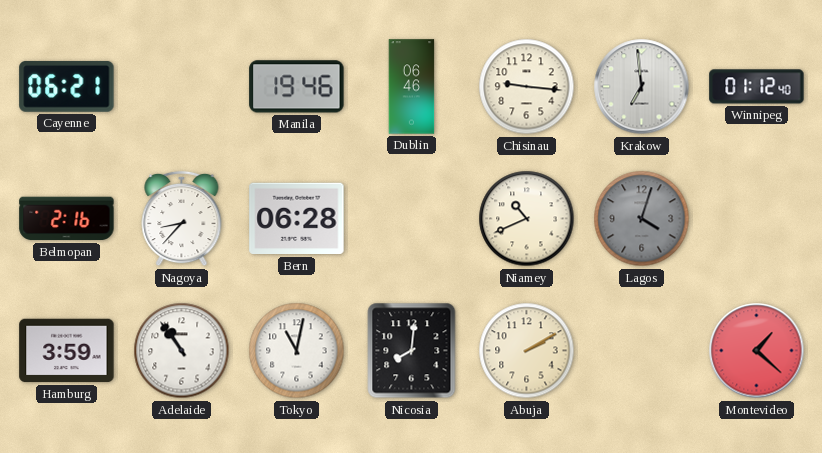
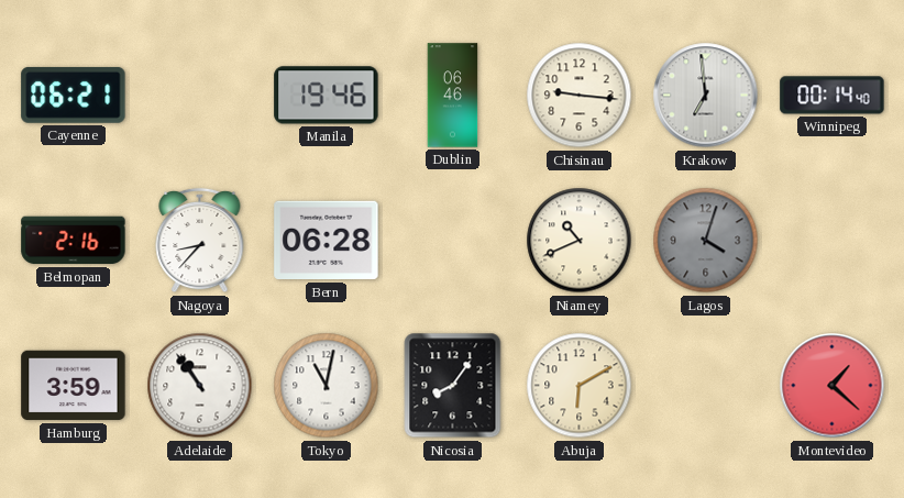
Winnipeg: 01:12 -> 00:14 (833, 96)
Nicosia: 8:01 -> 8:06 (453, 386)
Abuja: 2:10 -> 6:10 (580, 386)
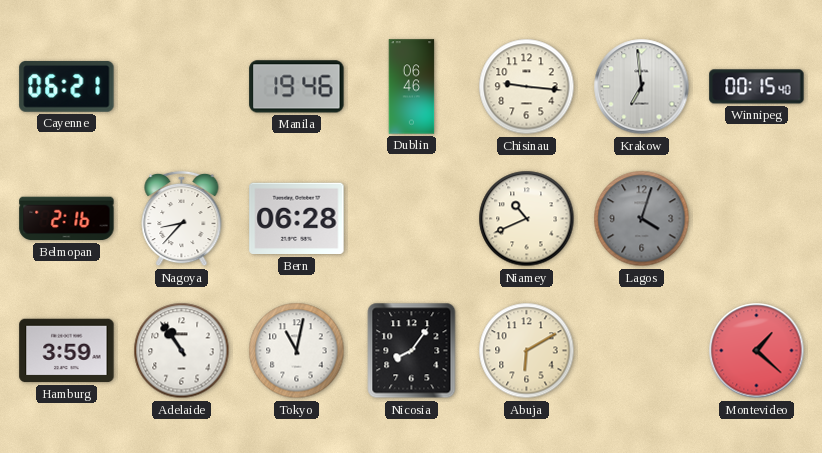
Winnipeg: 00:14 -> 00:15 (757, 87)
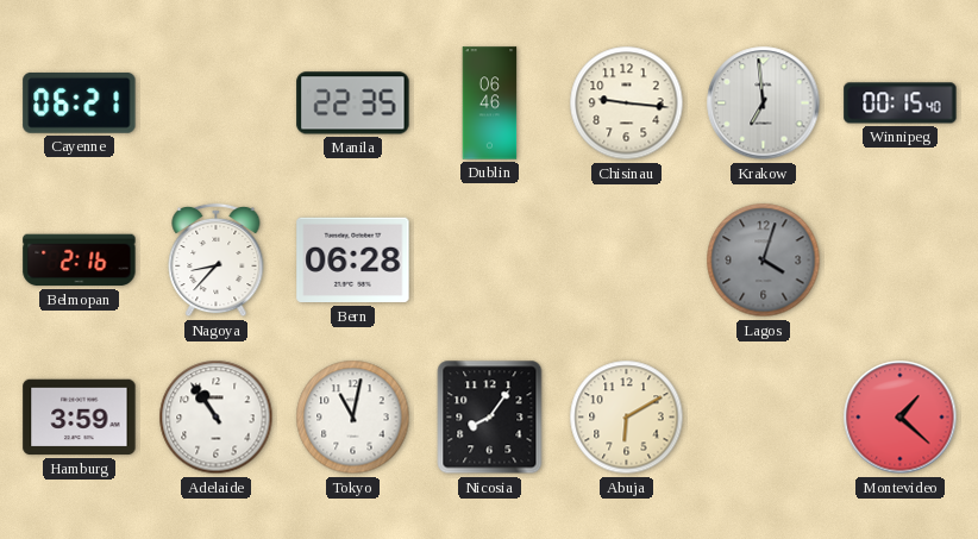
Manila: 19:46 -> 22:35 (353, 104)
Niamey: 10:41 -> none (527, 219)
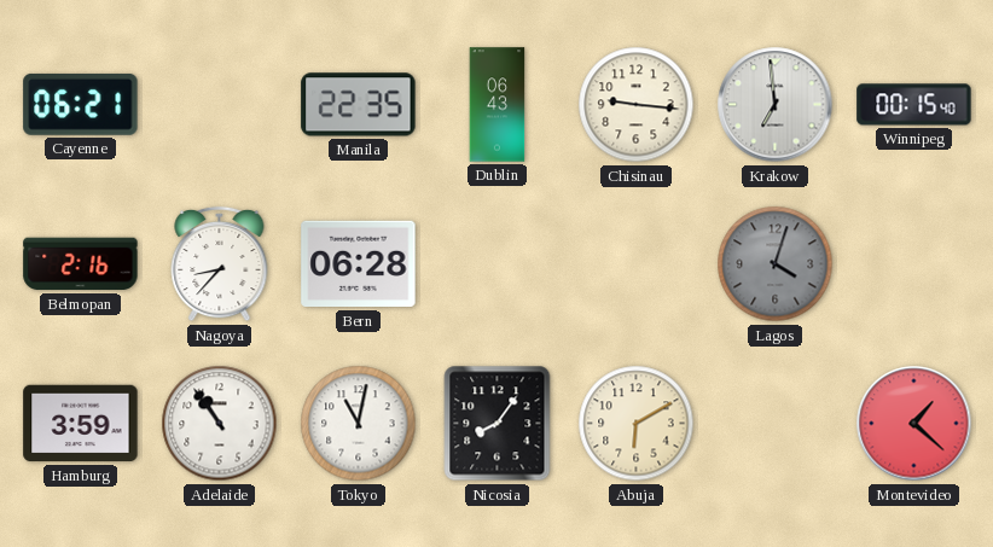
Dublin: 06:46 -> 06:43 (498, 105)
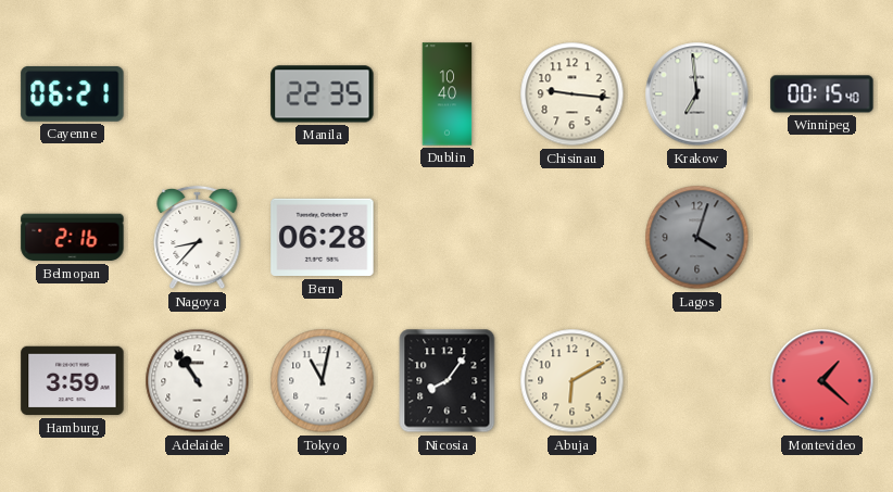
Dublin: 06:43 -> 10:40 (448, 94)
